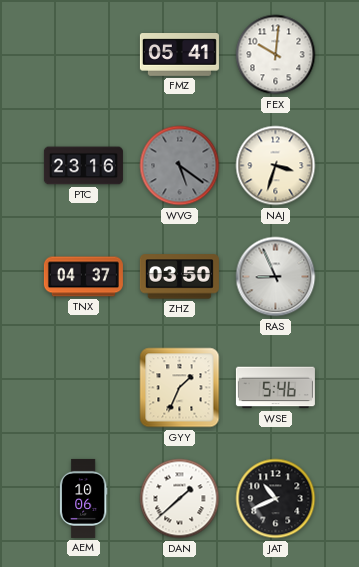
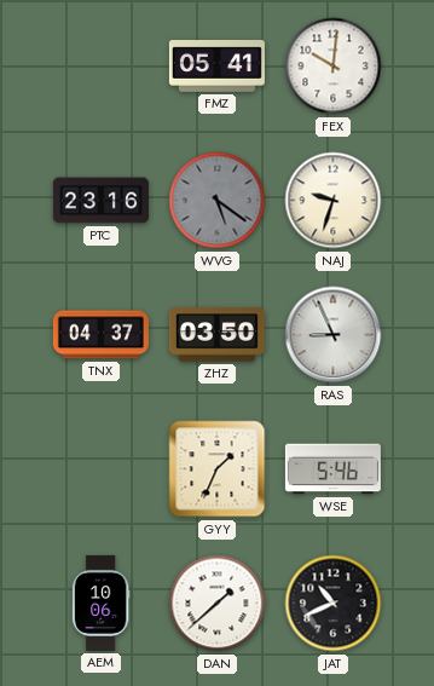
NAJ: 3:33 -> 9:33 (334, 201)
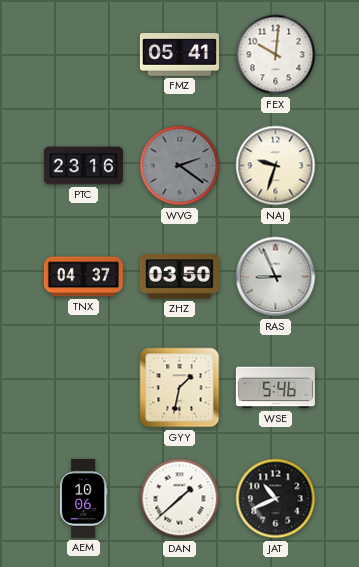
WVG: 5:21 -> 2:21 (180, 166)
GYY: 1:34 -> 1:32 (180, 388)
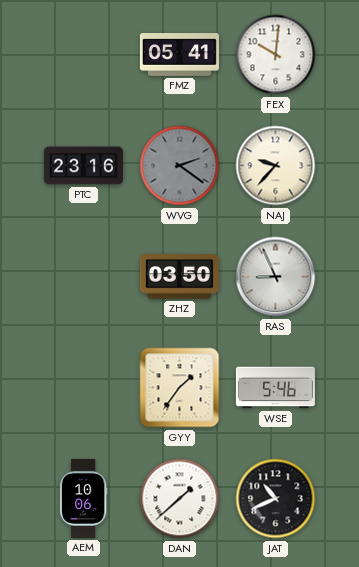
NAJ: 9:33 -> 9:37 (276, 166)
TNX: 04:37 -> none (83, 277)
GYY: 1:32 -> 1:36 (180, 388)
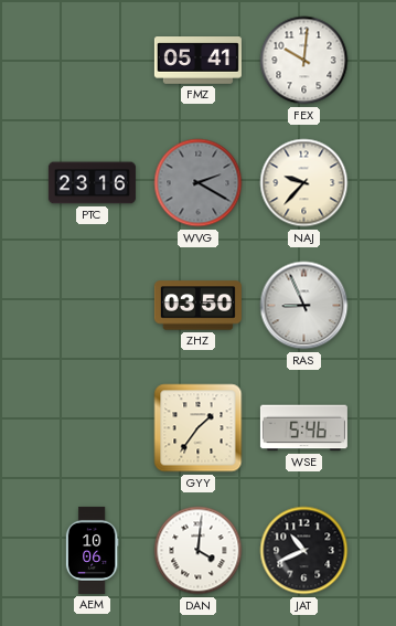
WVG: 2:21 -> 2:20 (199, 183)
DAN: 1:38 -> 4:01 (199, 551)
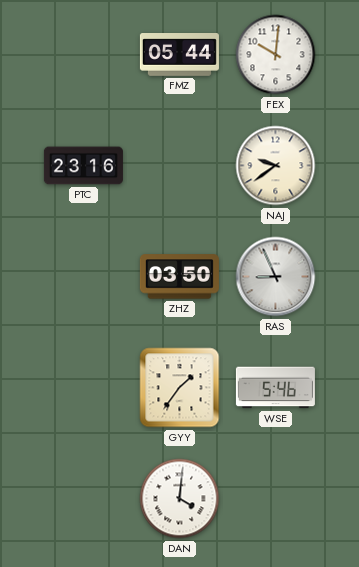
FMZ: 05:41 -> 05:44 (179, 55)
WVG: 2:20 -> none (199, 183)
NAJ: 9:37 -> 9:39 (276, 166)
AEM: 10:06 -> none (92, 550)
JAT: 10:41 -> none (304, 551)
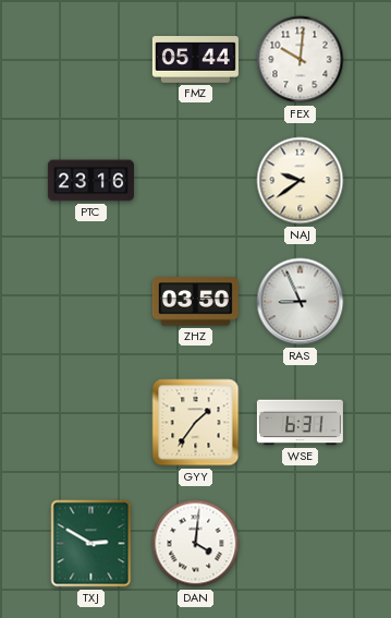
WSE: 5:46 -> 6:31 (300, 423)
TXJ: none -> 2:50 (91, 544)
